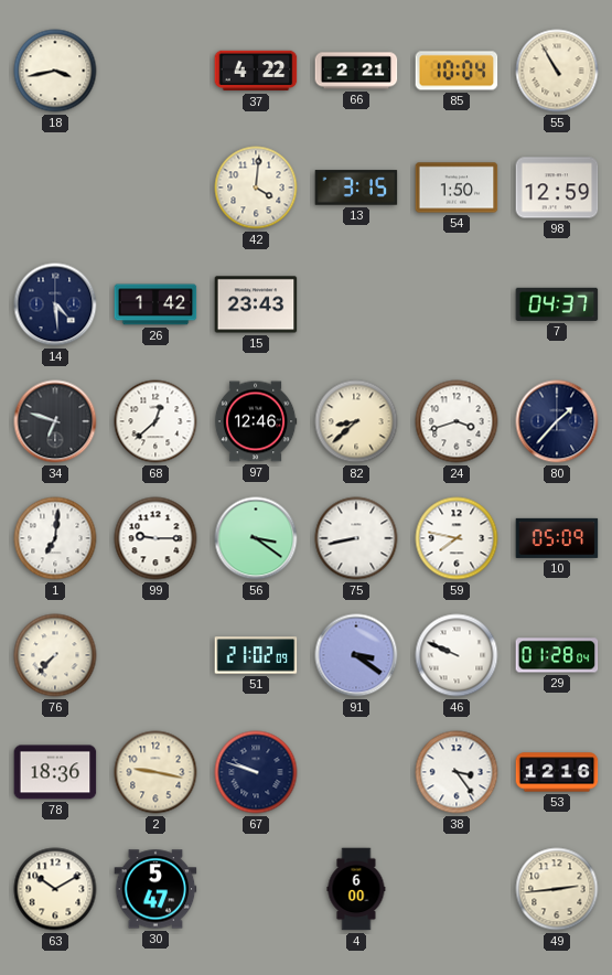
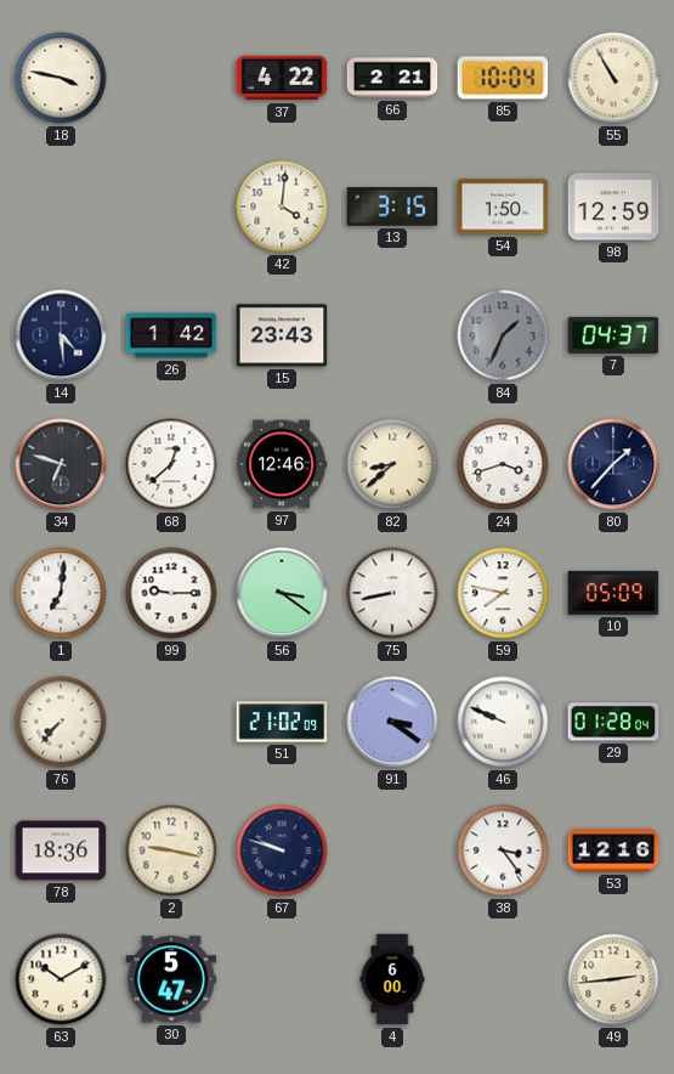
18: 3:43 -> 3:47 (61, 78)
84: none -> 1:34 (503, 335)
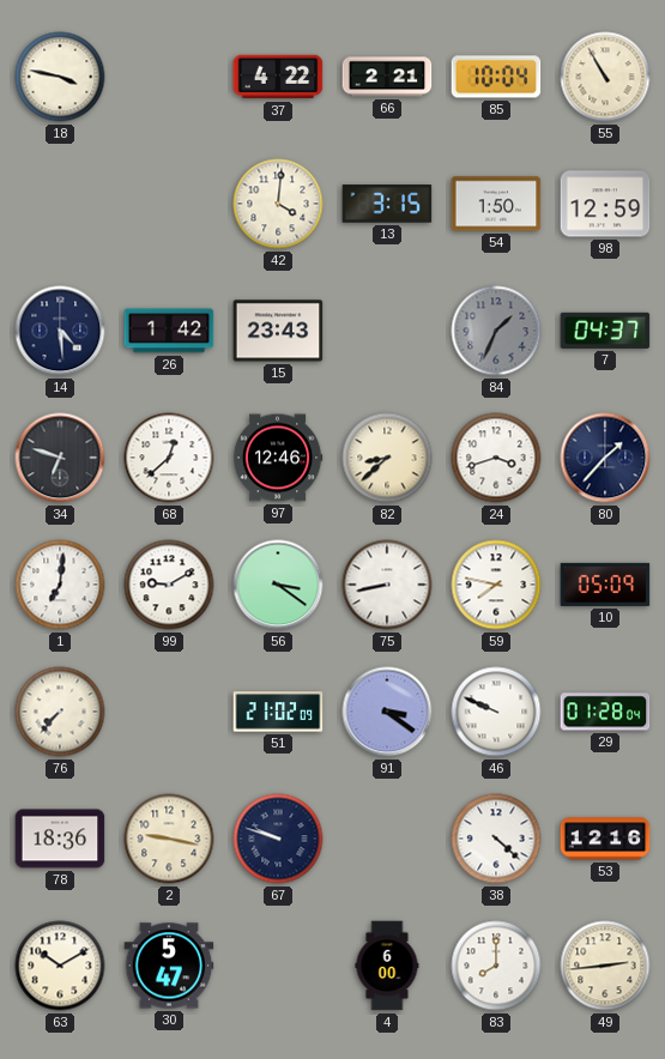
99: 9:15 -> 9:10 (169, 585)
38: 3:24 -> 4:22 (496, 839)
83: none -> 8:00 (496, 966)
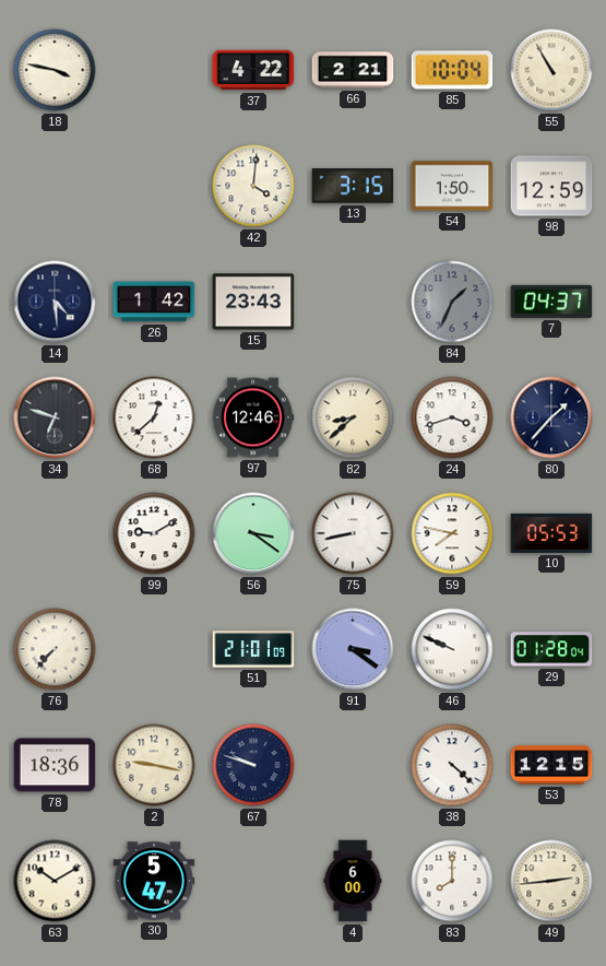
1: 7:01 -> none (60, 585)
10: 05:09 -> 05:53 (551, 533)
51: 21:02 -> 21:01 (253, 649)
53: 12:16 -> 12:15 (551, 765)
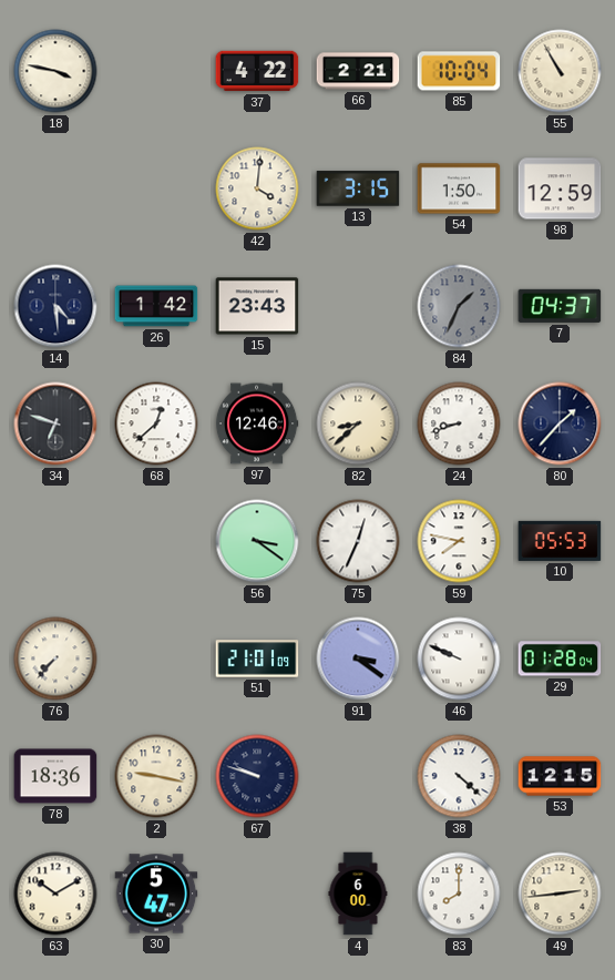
24: 3:42 -> 8:42 (459, 423)
99: 9:10 -> none (154, 533)
75: 8:43 -> 12:34 (358, 541)
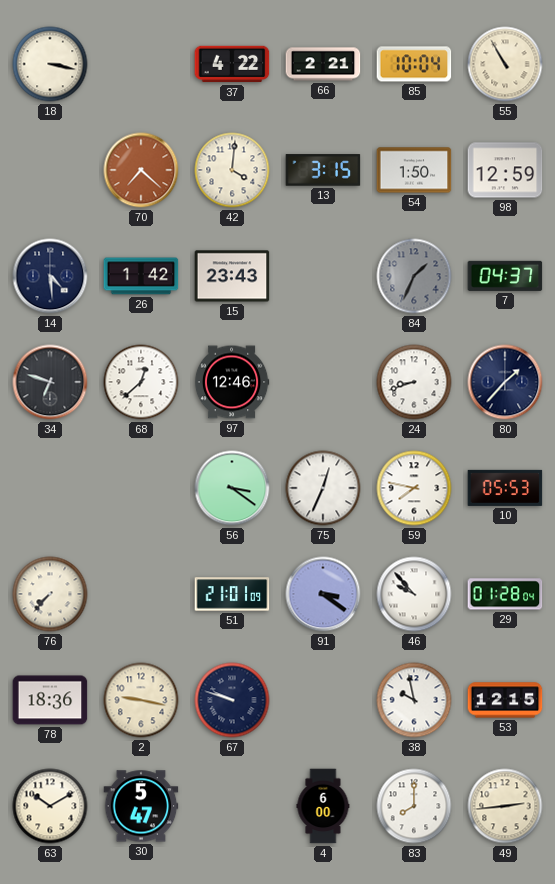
18: 3:47 -> 3:17 (50, 64)
70: none -> 7:22 (141, 170)
82: 8:38 -> none (358, 423)
46: 9:49 -> 9:53 (414, 594)
38: 4:22 -> 9:58 (414, 700)
